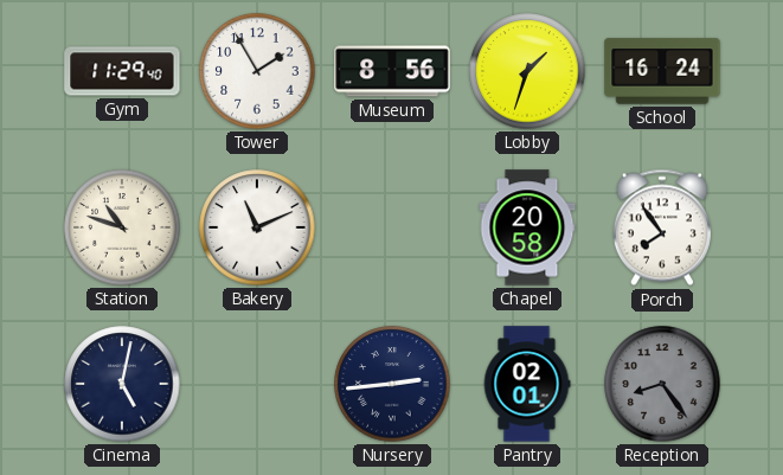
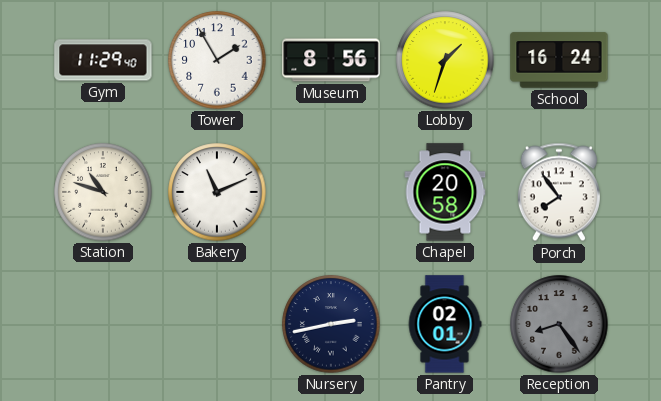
Cinema: 5:02 -> none (122, 384)
Nursery: 2:44 -> 2:43 (331, 324)
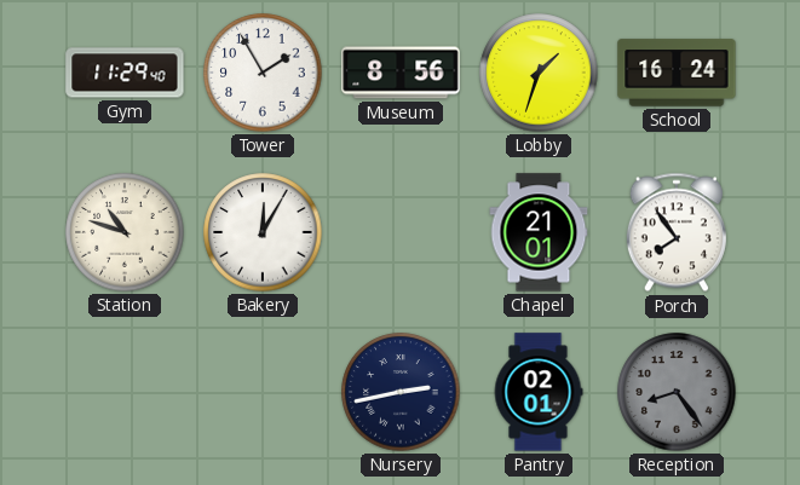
Bakery: 11:11 -> 12:05 (263, 232)
Chapel: 20:58 -> 21:01 (539, 232)
